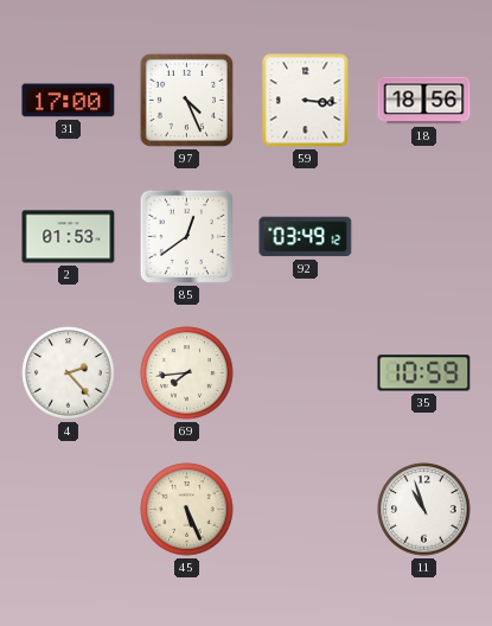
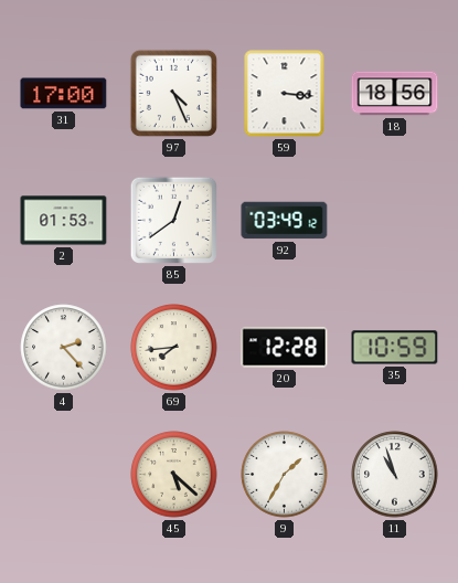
20: none -> 12:28 (285, 348)
45: 5:26 -> 5:22 (174, 475)
9: none -> 1:35 (285, 475)
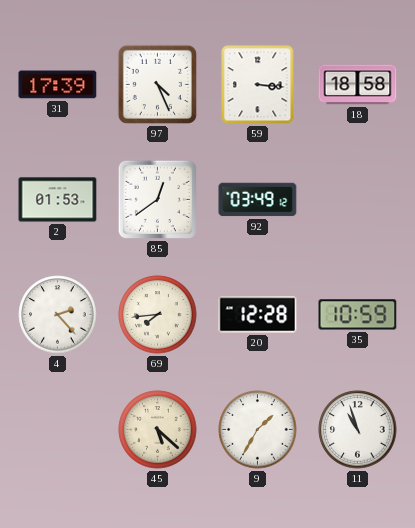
31: 17:00 -> 17:39 (58, 85)
18: 18:56 -> 18:58 (358, 85)
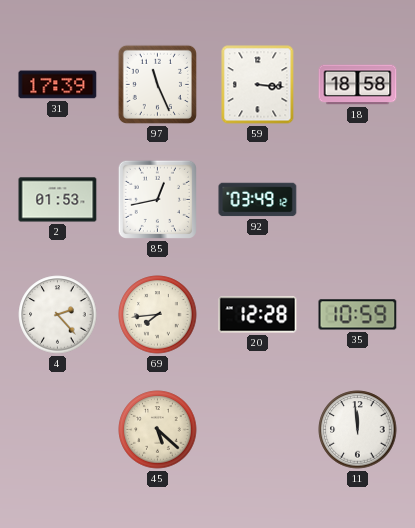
97: 4:26 -> 11:26 (157, 84)
85: 12:39 -> 12:43 (157, 199)
9: 1:35 -> none (258, 430)
11: 10:57 -> 11:59 (358, 430)
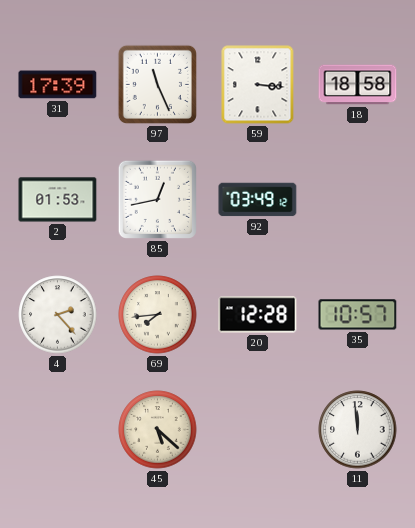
35: 10:59 -> 10:57 (358, 315)
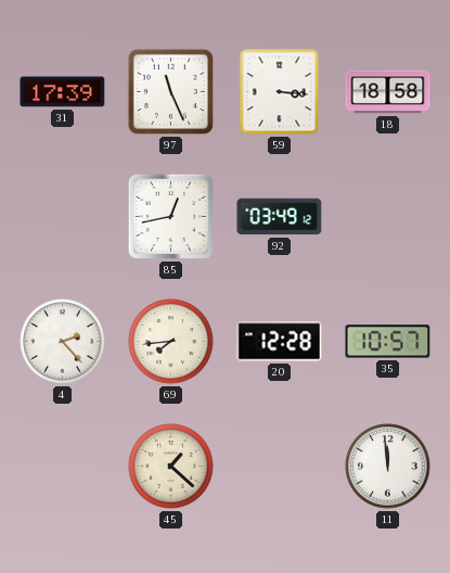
2: 01:53 -> none (58, 200)
45: 5:22 -> 1:22 (171, 467)
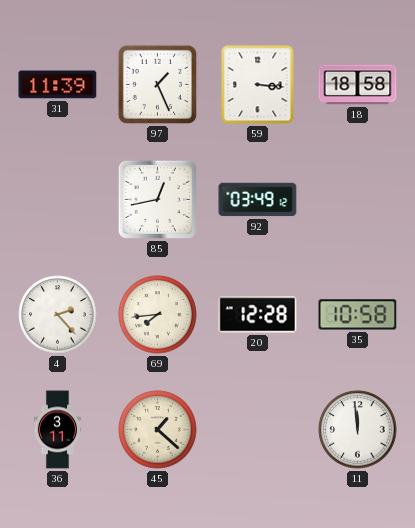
31: 17:39 -> 11:39 (58, 85)
97: 11:26 -> 1:26 (157, 84)
35: 10:57 -> 10:58 (358, 315)
36: none -> 3:11 (57, 430)
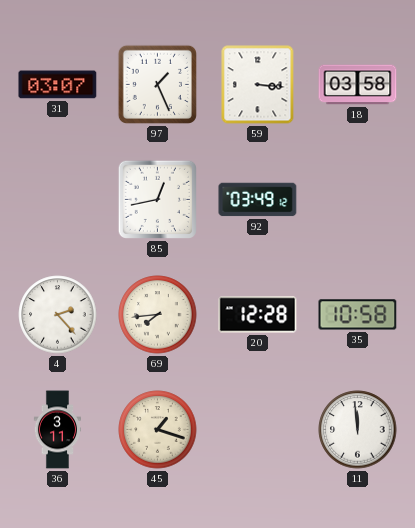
31: 11:39 -> 03:07 (58, 85)
18: 18:58 -> 03:58 (358, 85)
45: 1:22 -> 1:18 (158, 430)
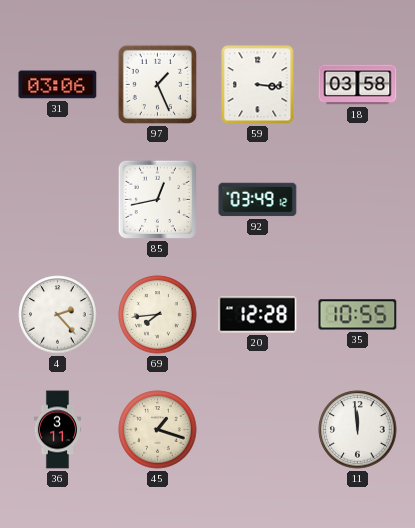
31: 03:07 -> 03:06 (58, 85)
35: 10:58 -> 10:55 (358, 315)
